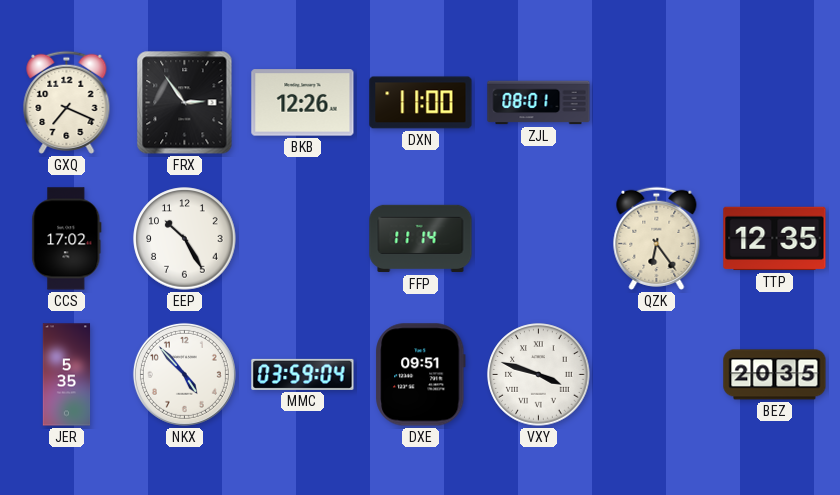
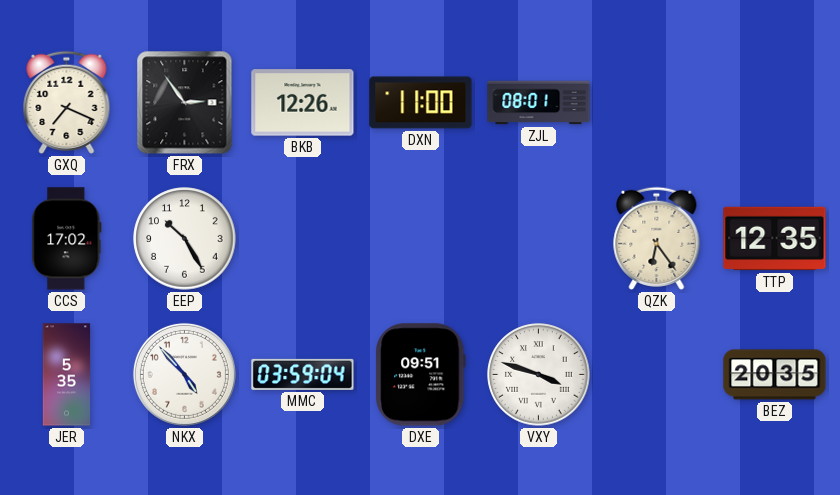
FFP: 11:14 -> none (421, 239)
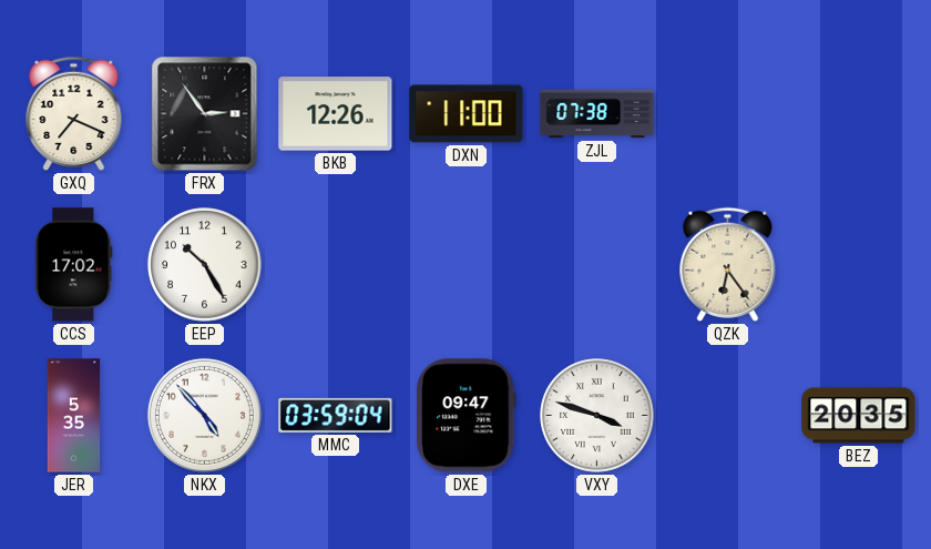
ZJL: 08:01 -> 07:38 (597, 114)
TTP: 12:35 -> none (775, 239)
DXE: 09:51 -> 09:47 (467, 416)
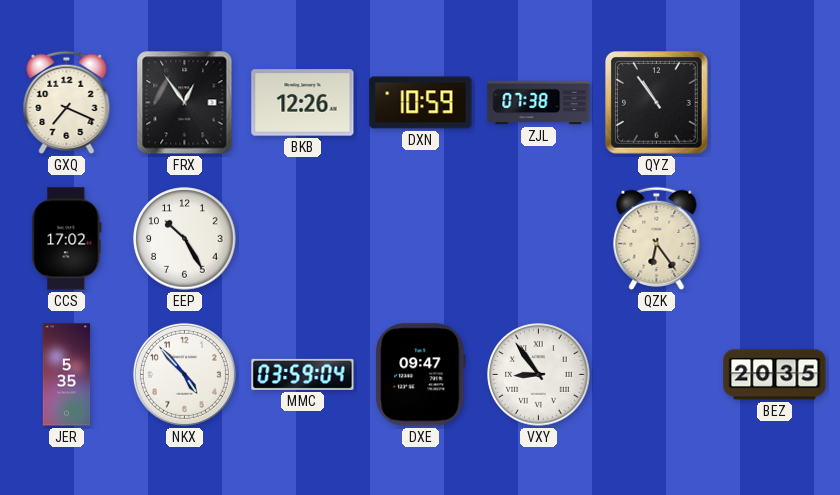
FRX: 2:54 -> 12:54 (185, 103)
DXN: 11:00 -> 10:59 (421, 103)
QYZ: none -> 10:54 (657, 103)
VXY: 3:48 -> 8:54 (539, 375)
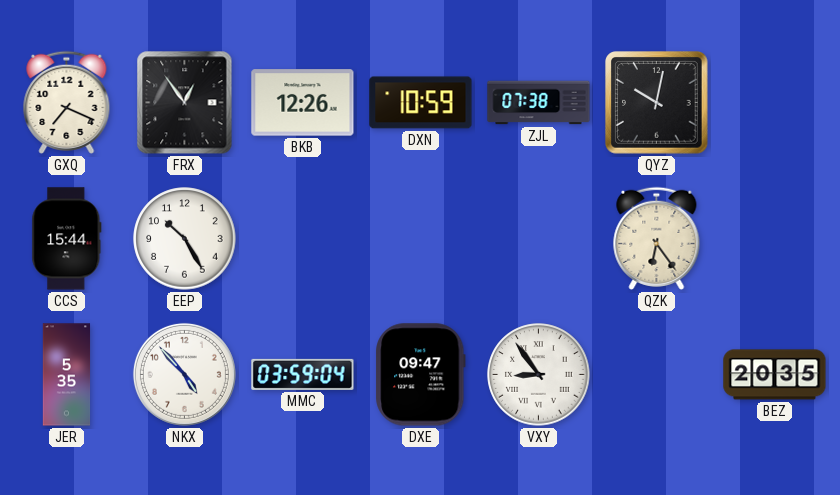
QYZ: 10:54 -> 10:02 (657, 103)
CCS: 17:02 -> 15:44 (67, 239)
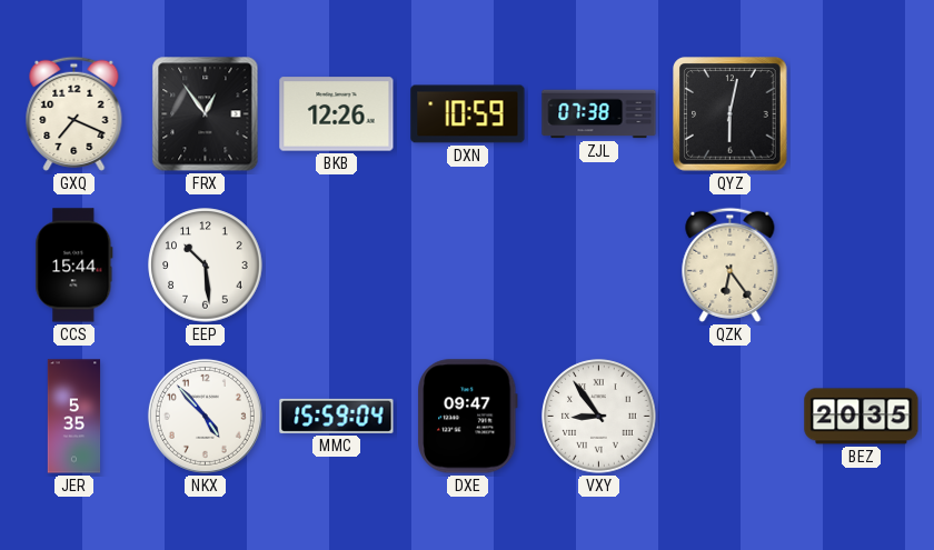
QYZ: 10:02 -> 6:02 (731, 114)
EEP: 10:25 -> 10:29 (206, 266)
MMC: 03:59 -> 15:59 (337, 416)
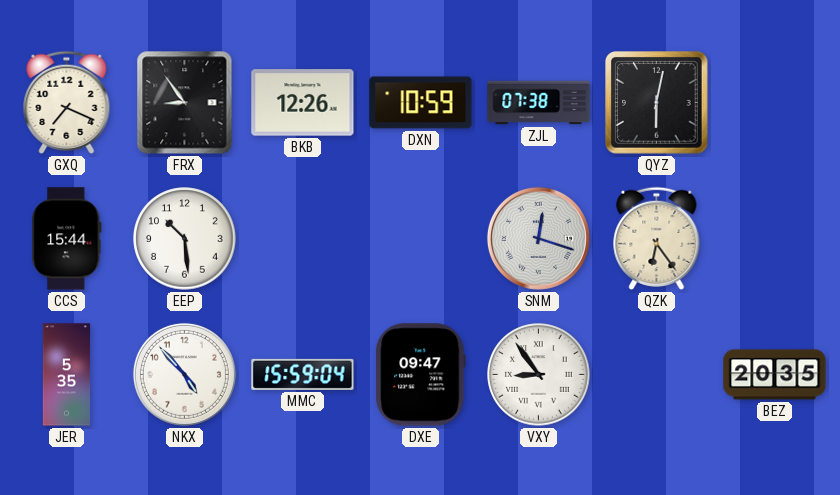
FRX: 12:54 -> 8:54 (185, 103)
SNM: none -> 12:18 (538, 238)
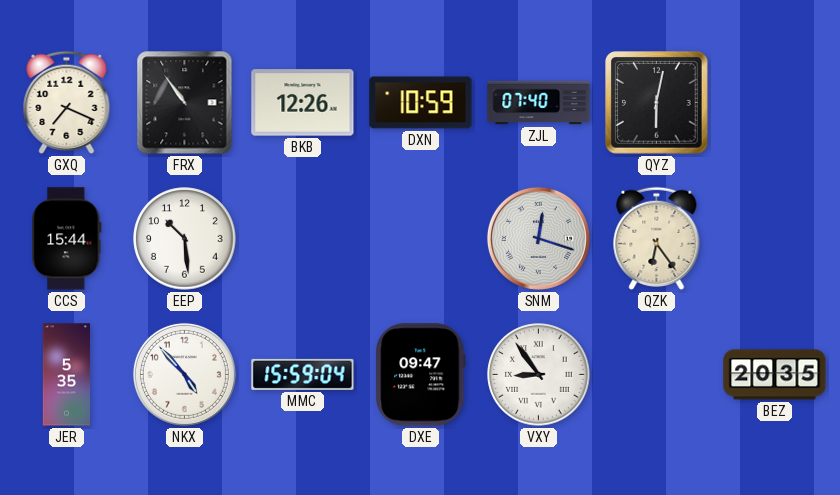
FRX: 8:54 -> 10:54 (185, 103)
ZJL: 07:38 -> 07:40 (539, 103)
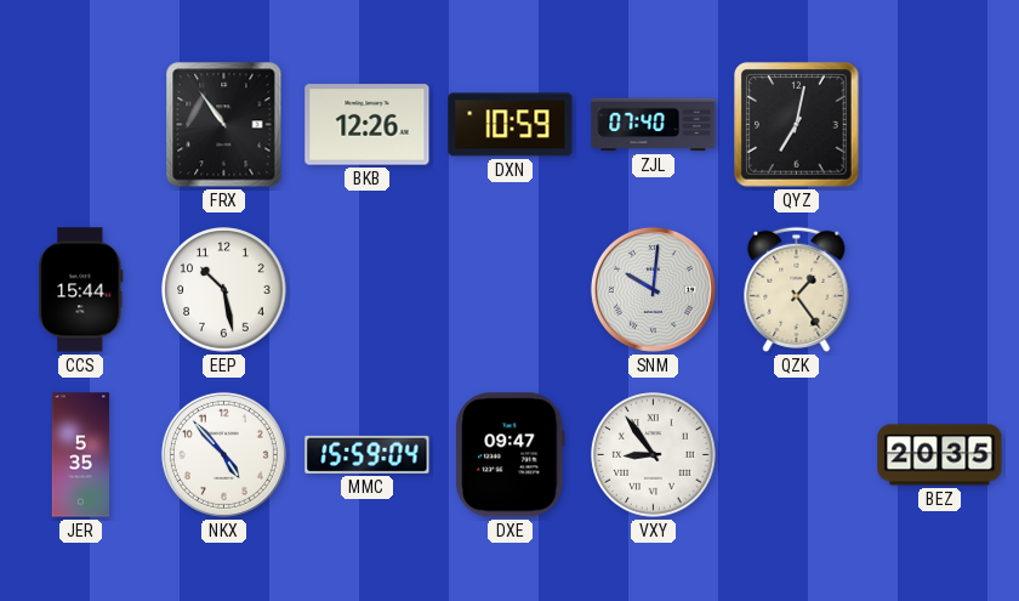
GXQ: 7:19 -> none (67, 102)
QYZ: 6:02 -> 7:02 (797, 125)
EEP: 10:29 -> 10:28 (224, 290)
SNM: 12:18 -> 10:01 (653, 289)
QZK: 6:24 -> 1:24 (797, 289)
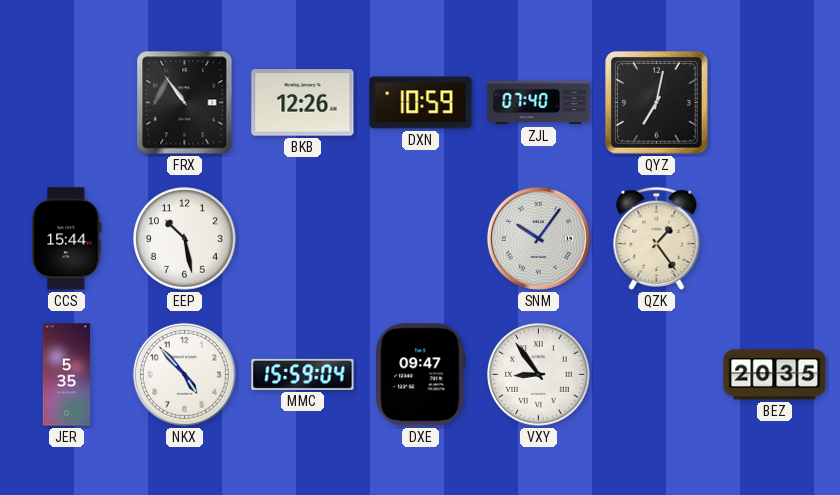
SNM: 10:01 -> 10:06 (538, 238)
